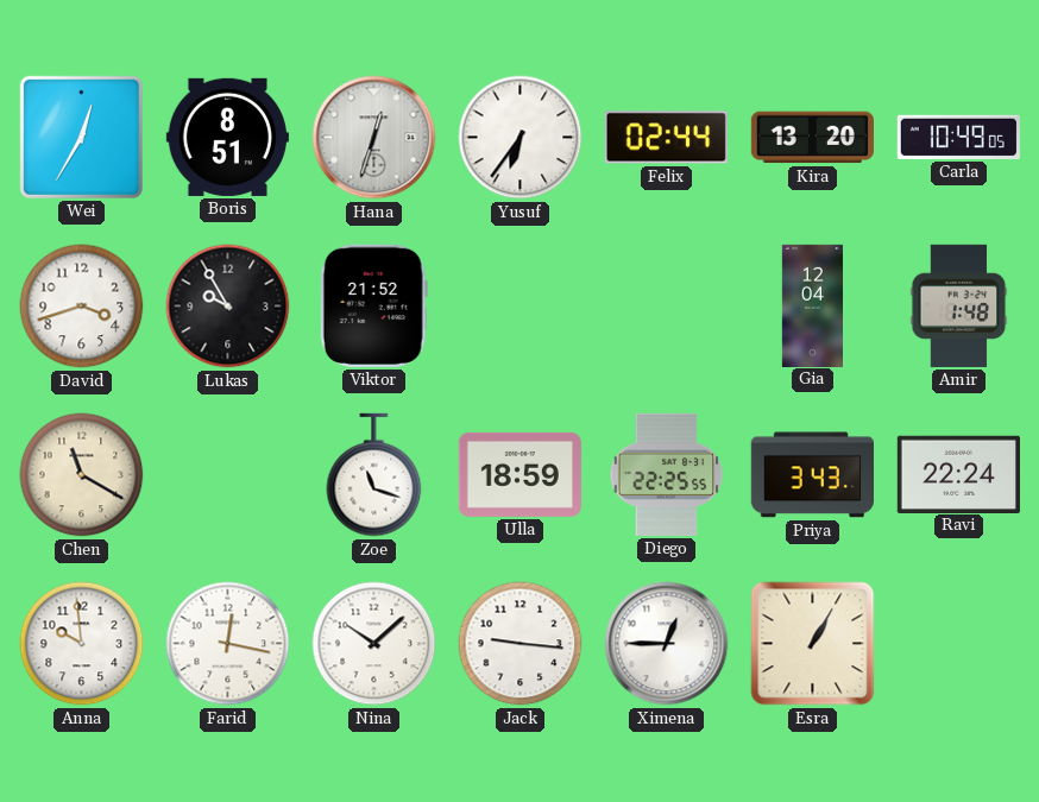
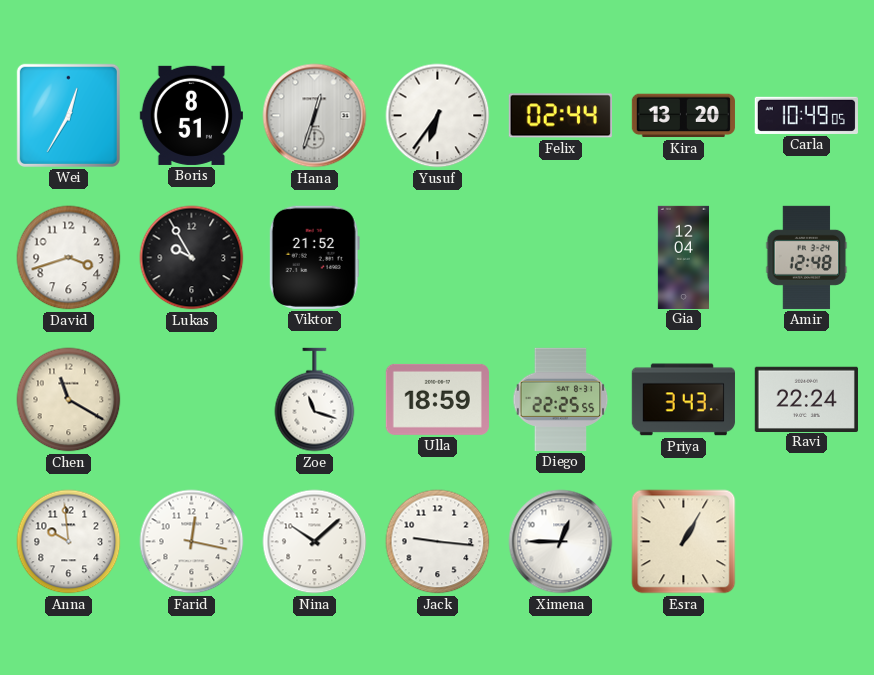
Amir: 1:48 -> 12:48 (807, 257)
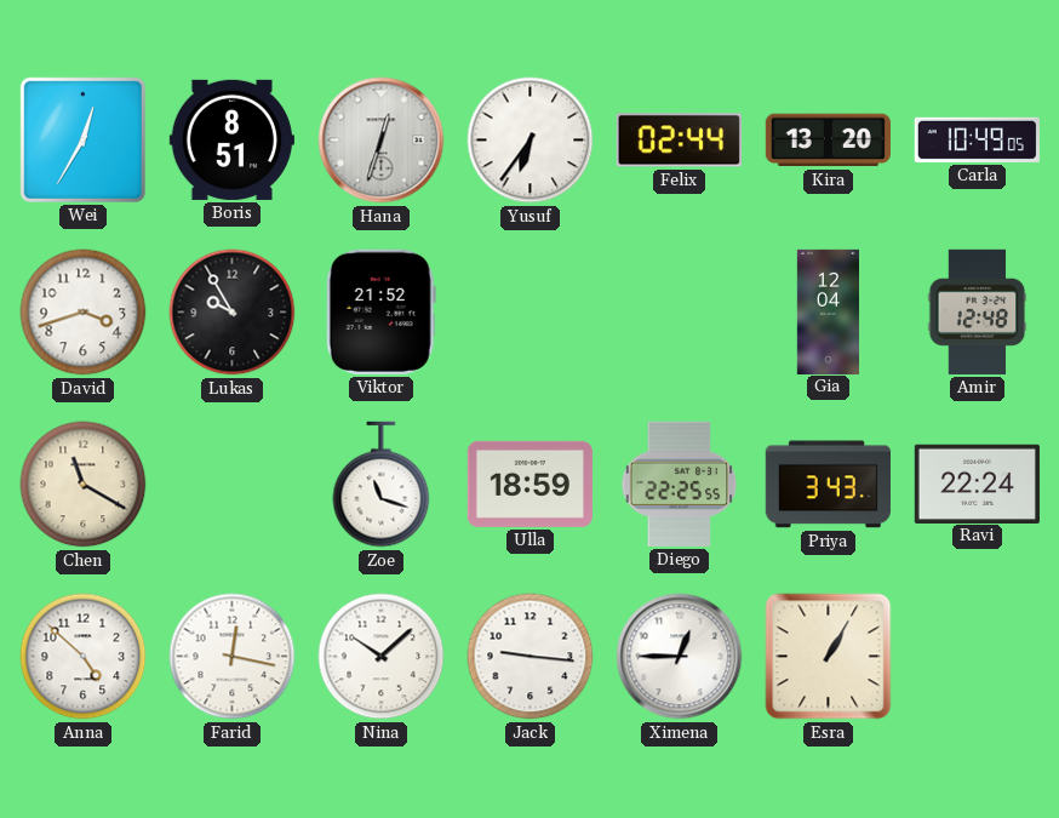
Anna: 9:59 -> 4:52 (84, 657)
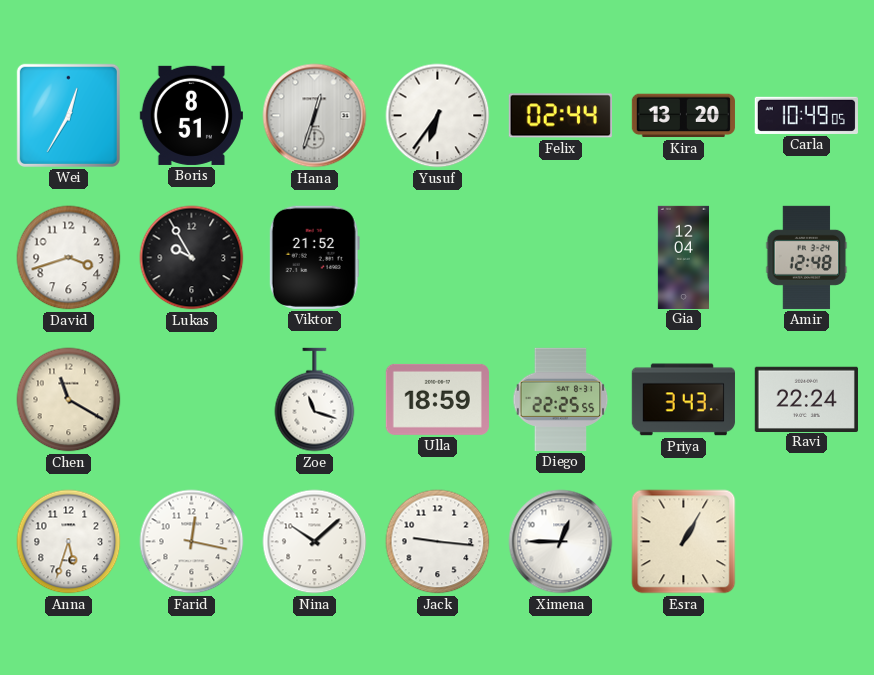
Anna: 4:52 -> 5:33 (69, 542)
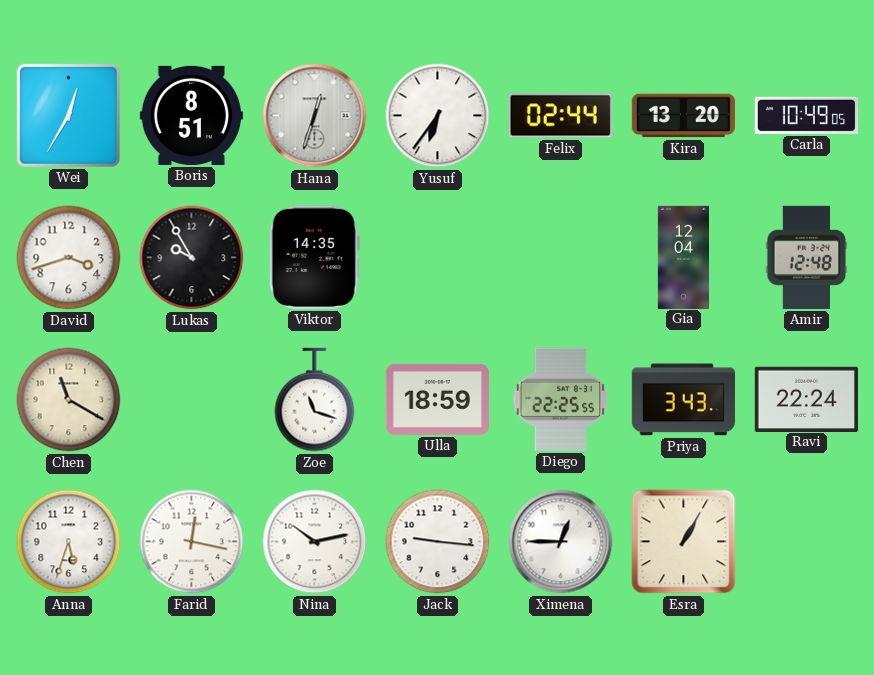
Viktor: 21:52 -> 14:35 (314, 257)
Nina: 10:08 -> 10:13 (315, 542)
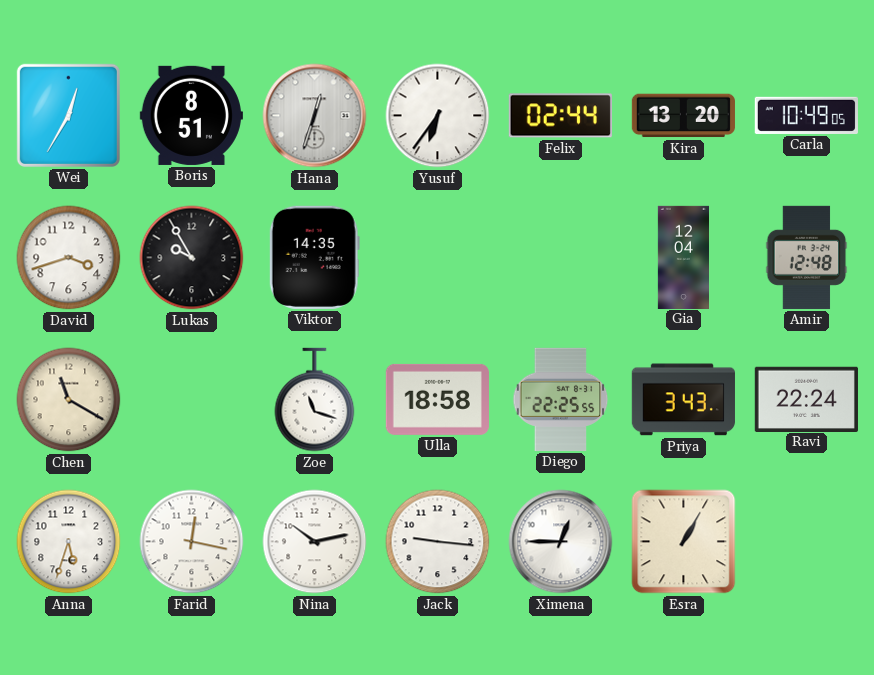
Ulla: 18:59 -> 18:58 (437, 399)
